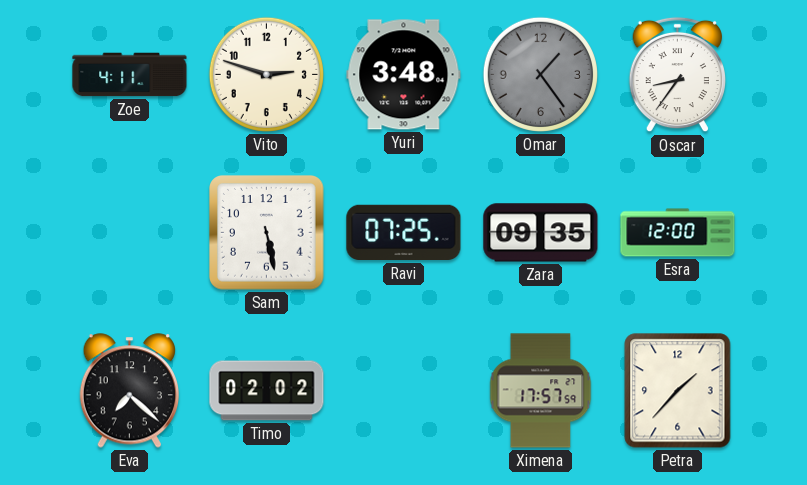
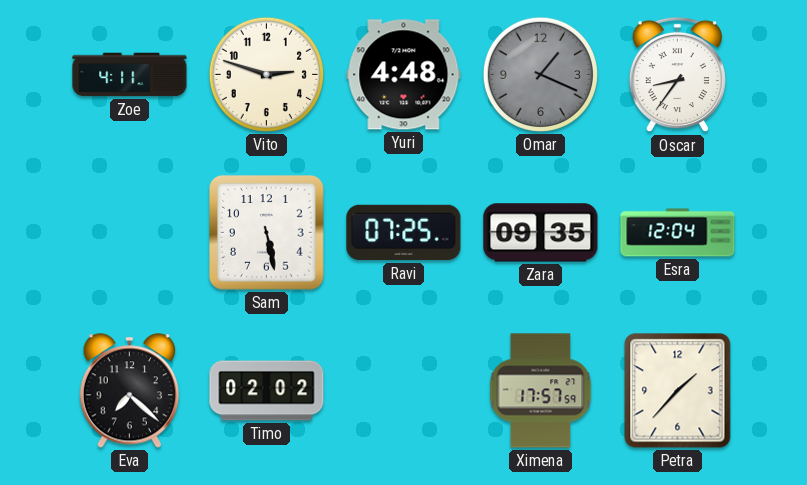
Yuri: 3:48 -> 4:48 (404, 75)
Omar: 1:24 -> 1:19 (540, 74)
Esra: 12:00 -> 12:04 (678, 233)
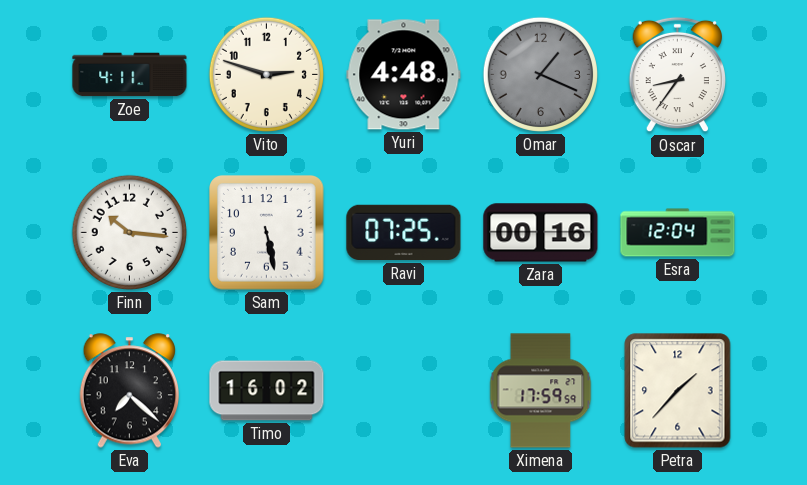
Finn: none -> 10:16 (129, 232)
Zara: 09:35 -> 00:16 (541, 233)
Timo: 02:02 -> 16:02 (267, 391)
Ximena: 17:57 -> 17:59 (541, 391)
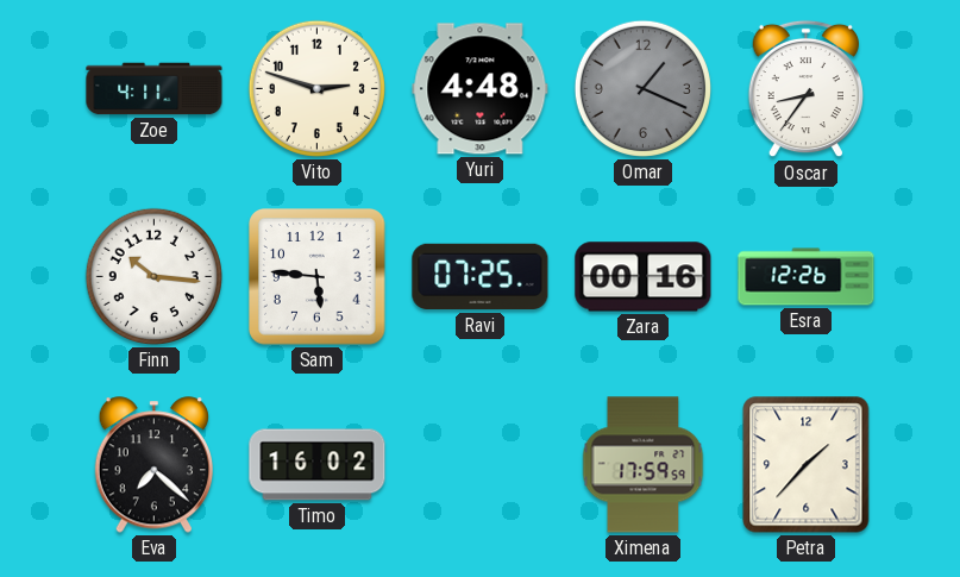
Sam: 5:28 -> 5:46 (318, 277)
Esra: 12:04 -> 12:26 (807, 277)
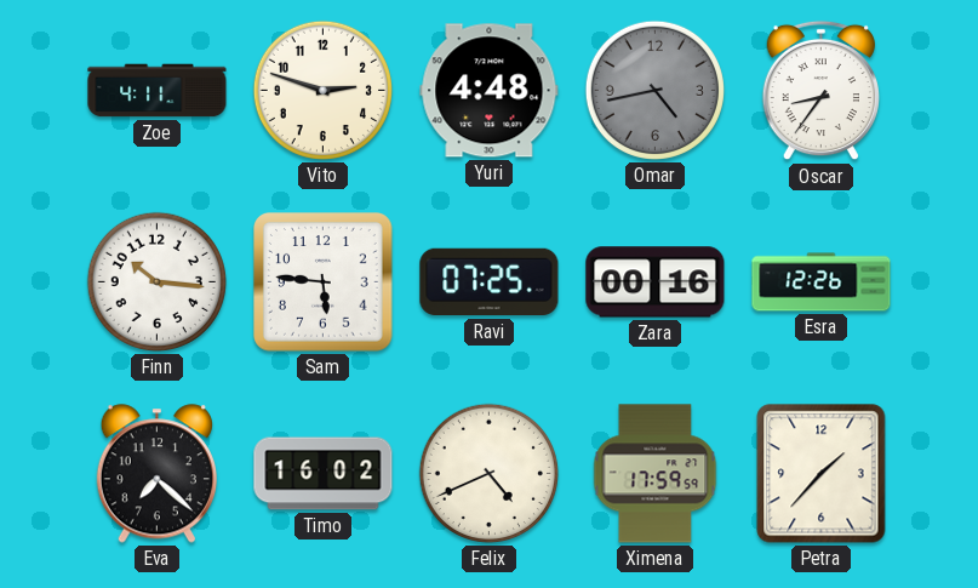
Omar: 1:19 -> 4:43 (654, 90)
Felix: none -> 4:41 (488, 473)
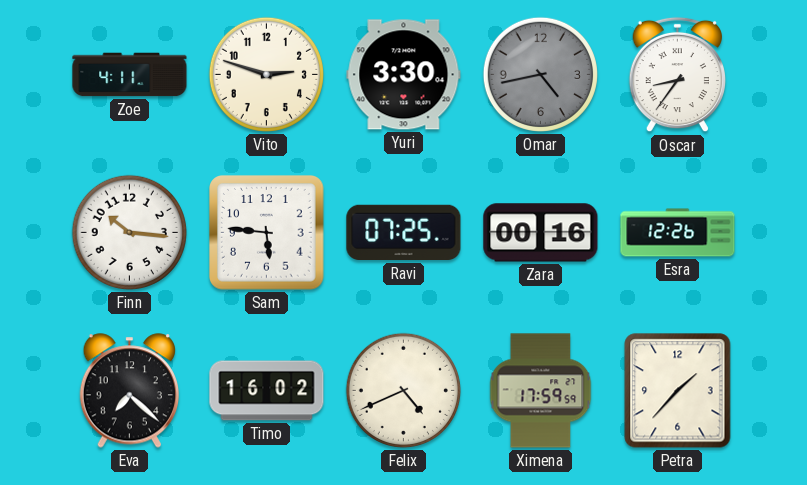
Yuri: 4:48 -> 3:30 (404, 75)
